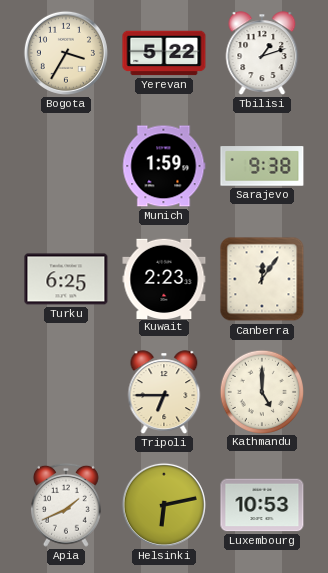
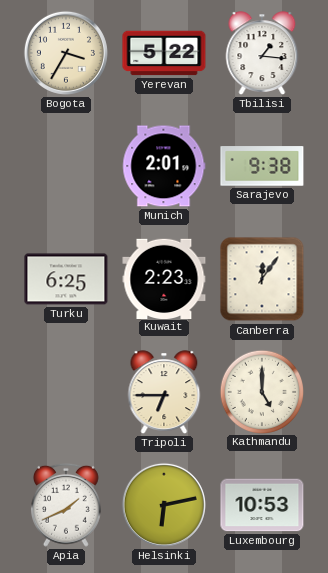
Tbilisi: 1:12 -> 1:16 (262, 53)
Munich: 1:59 -> 2:01 (164, 166)
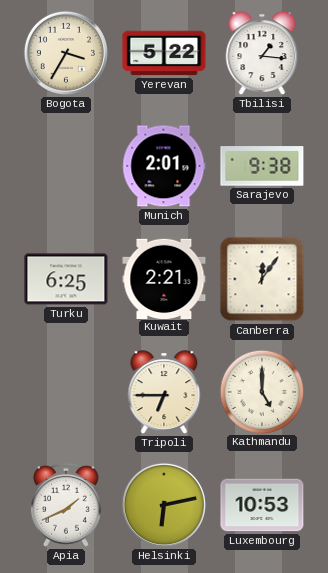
Kuwait: 2:23 -> 2:21 (164, 278)
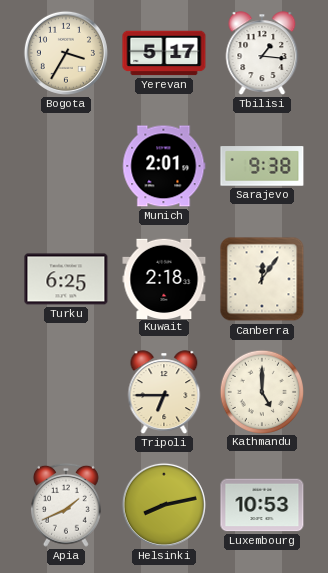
Yerevan: 5:22 -> 5:17 (164, 53)
Kuwait: 2:21 -> 2:18 (164, 278)
Helsinki: 6:13 -> 8:13 (164, 505)
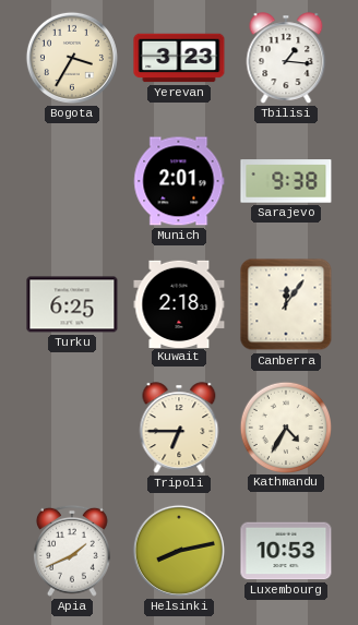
Yerevan: 5:17 -> 3:23 (179, 58)
Kathmandu: 5:00 -> 4:35 (285, 426)
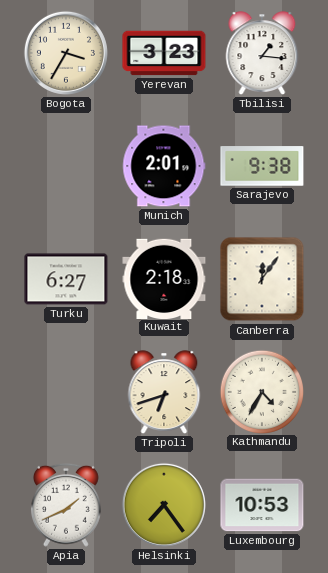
Turku: 6:25 -> 6:27 (66, 279)
Tripoli: 6:45 -> 6:42 (164, 392)
Helsinki: 8:13 -> 7:24 (164, 505)
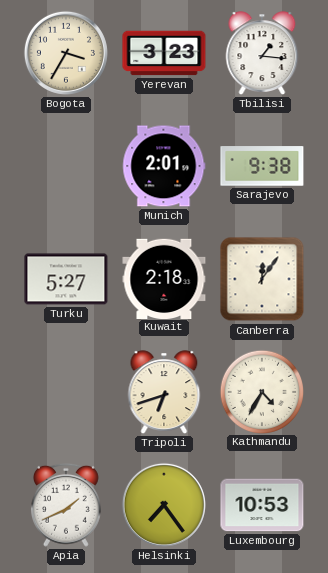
Turku: 6:27 -> 5:27 (66, 279)
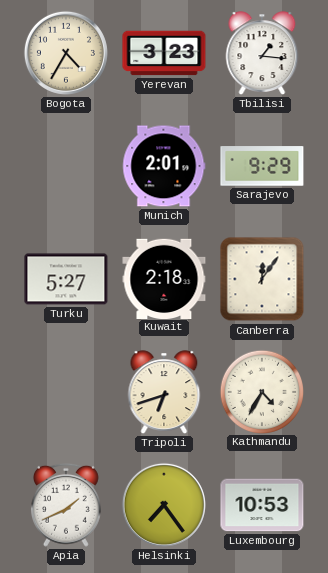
Bogota: 3:35 -> 4:35 (66, 53)
Sarajevo: 9:38 -> 9:29 (262, 166)
